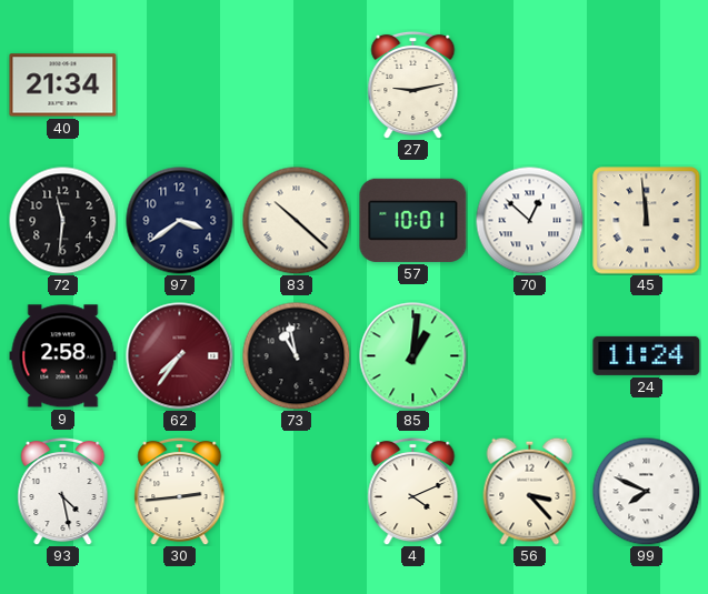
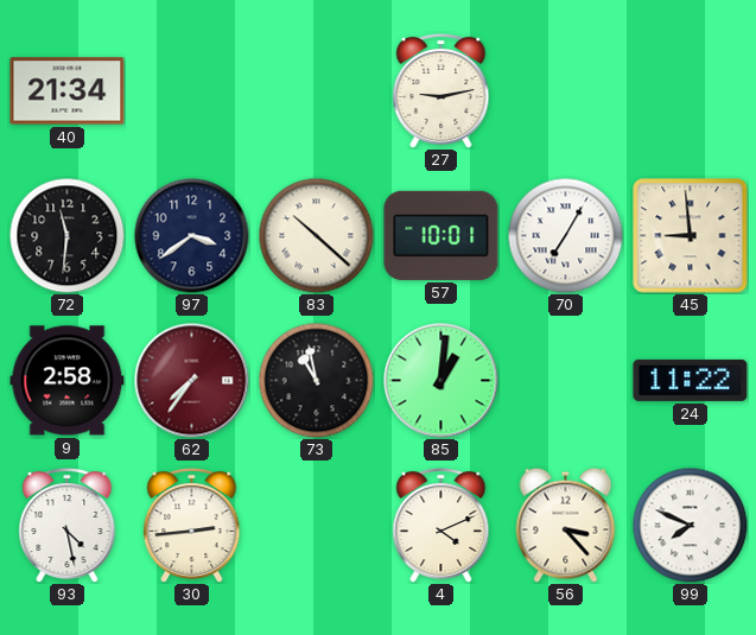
70: 12:52 -> 7:05 (565, 235)
45: 11:59 -> 8:59 (691, 236)
24: 11:24 -> 11:22 (691, 380)
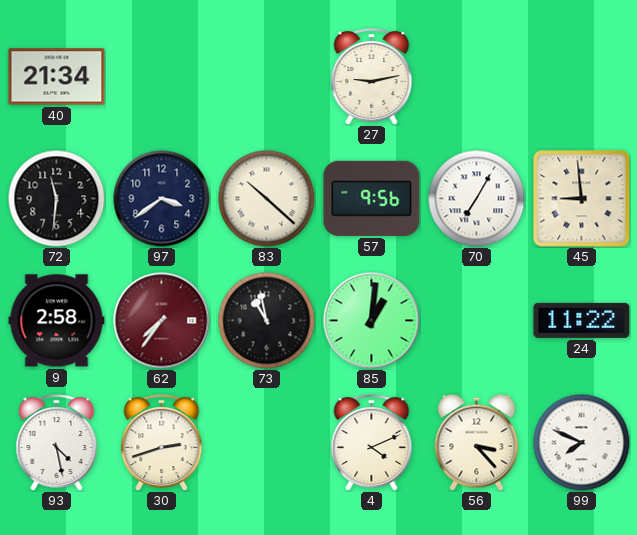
57: 10:01 -> 9:56 (372, 198)
30: 2:44 -> 2:42 (162, 442)
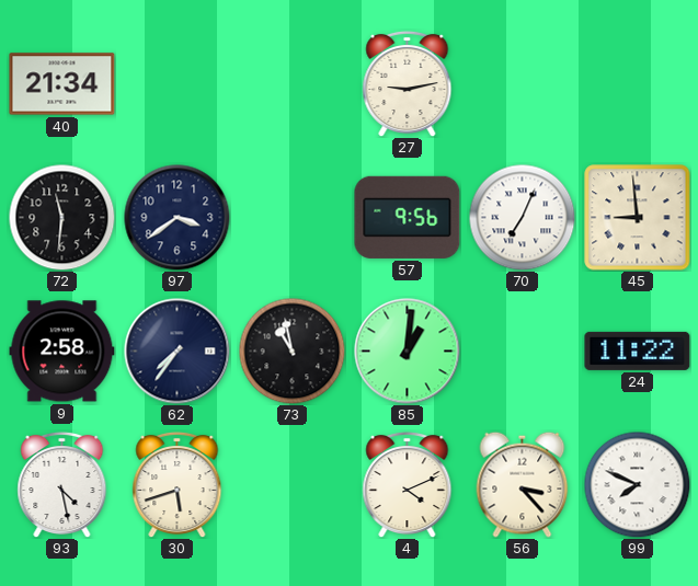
83: 10:22 -> none (266, 198)
70: 7:05 -> 7:04 (522, 217)
62 dial: burgundy -> navy (178, 352)
30: 2:42 -> 5:42 (178, 484)
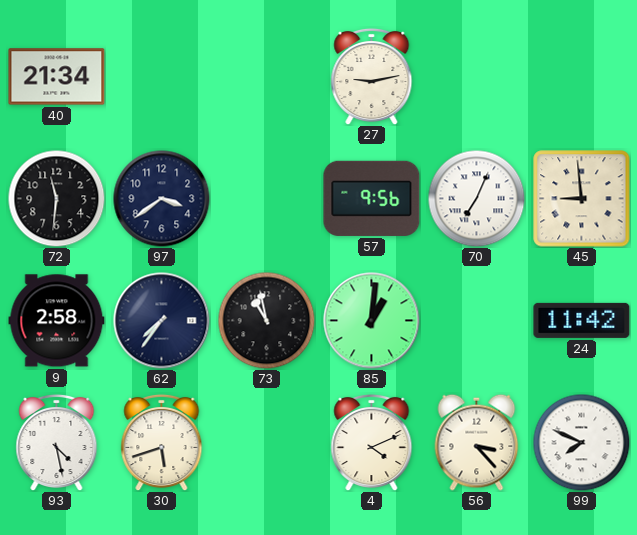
24: 11:22 -> 11:42 (582, 320)
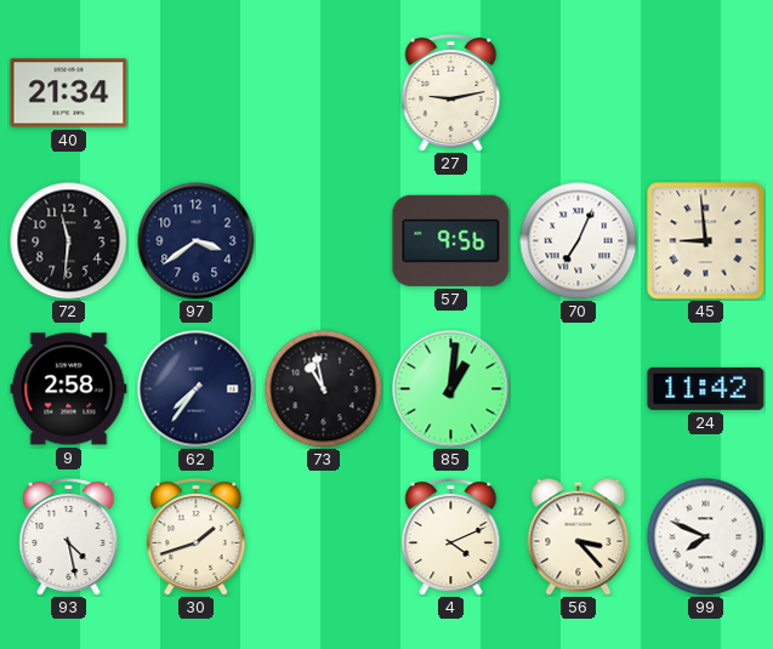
30: 5:42 -> 1:42 (197, 536)
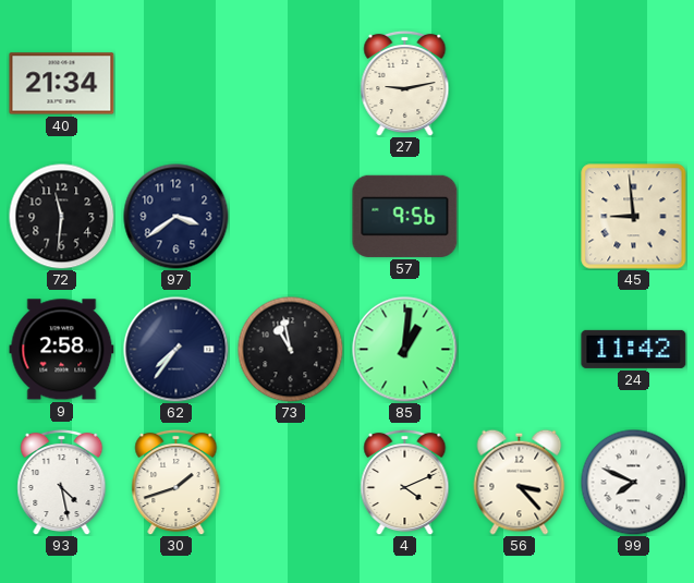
70: 7:04 -> none (578, 240)
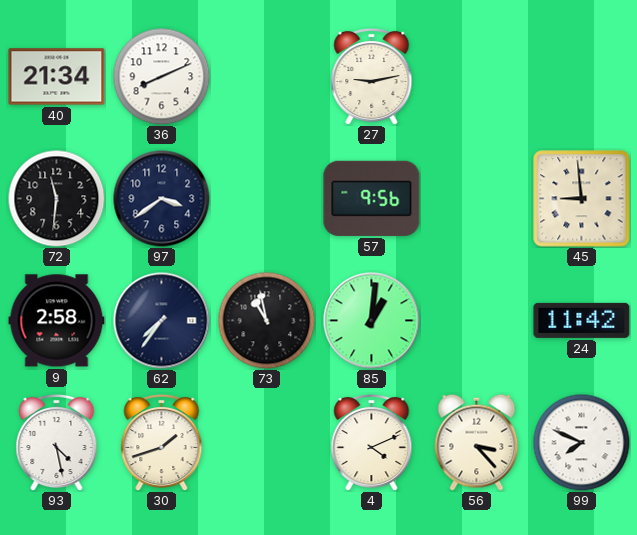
36: none -> 8:11 (161, 76)
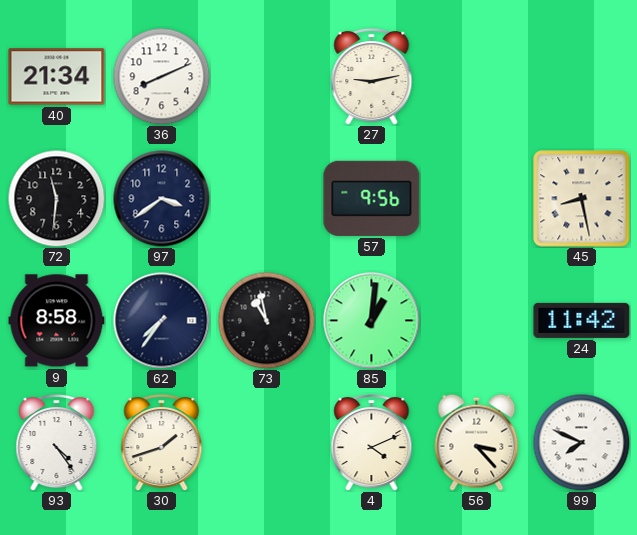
45: 8:59 -> 8:28 (582, 199)
9: 2:58 -> 8:58 (57, 321)
93: 4:28 -> 4:24 (57, 442)
